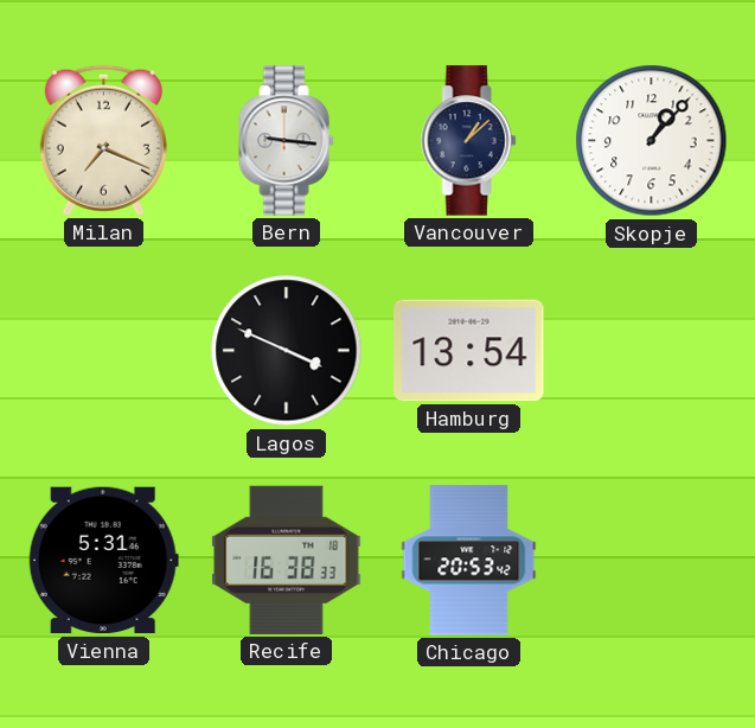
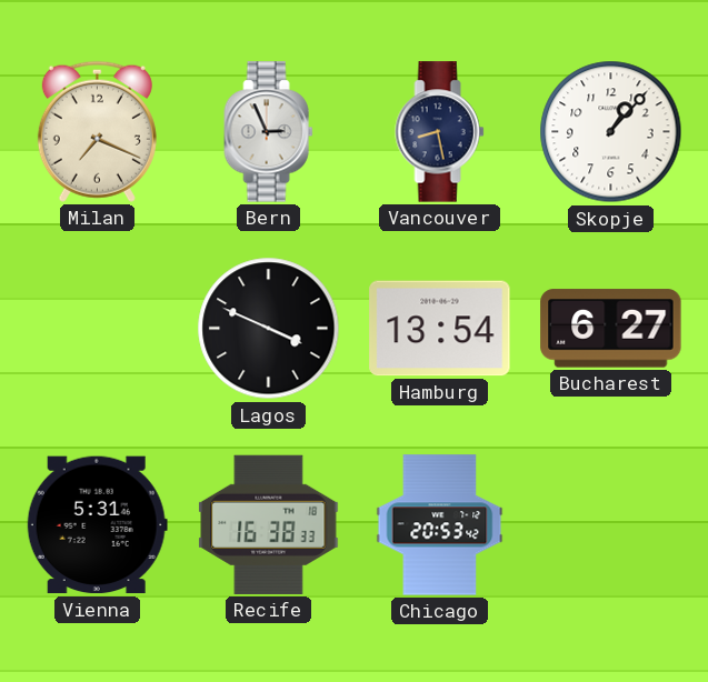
Bern: 9:16 -> 2:56 (269, 132)
Vancouver: 1:08 -> 8:28 (440, 132)
Bucharest: none -> 6:27 (611, 329)
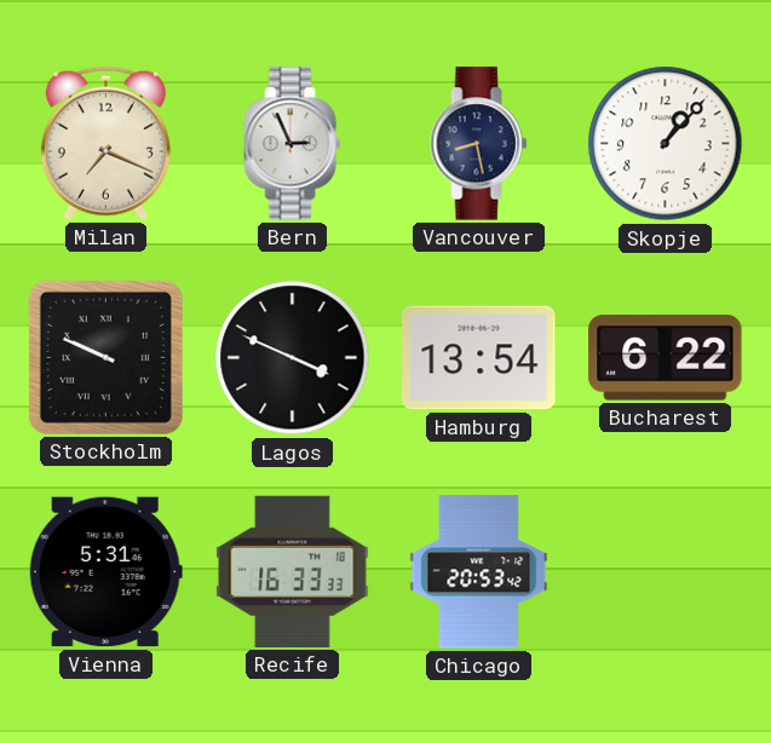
Stockholm: none -> 9:49 (105, 357)
Bucharest: 6:27 -> 6:22 (666, 358)
Recife: 16:38 -> 16:33 (293, 571)
